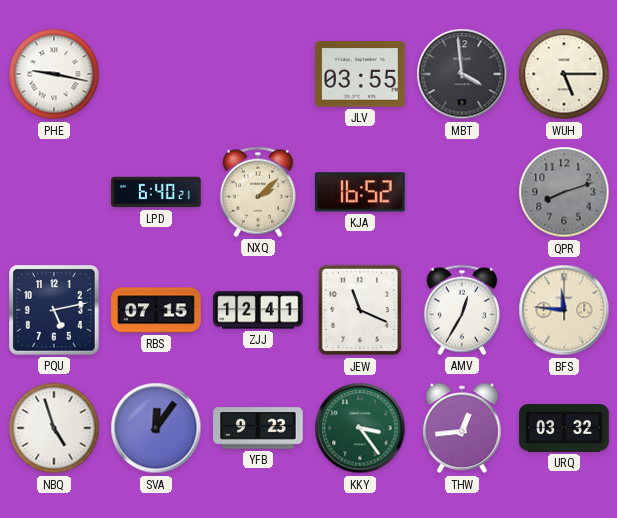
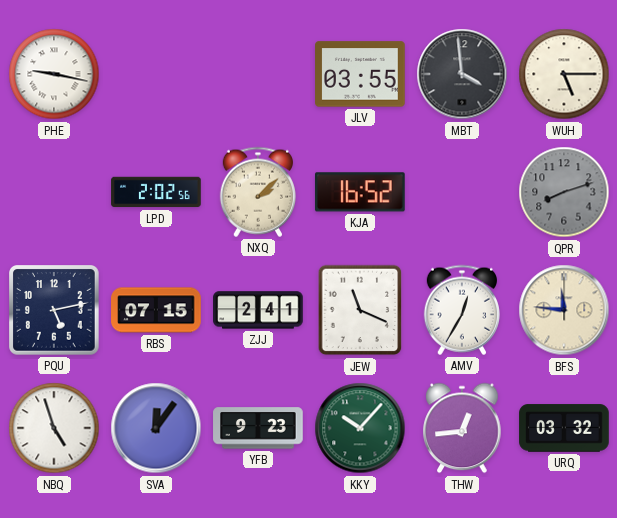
LPD: 6:40 -> 2:02 (156, 192)
ZJJ: 12:41 -> 2:41 (258, 310)
KKY: 3:24 -> 10:07 (360, 428)
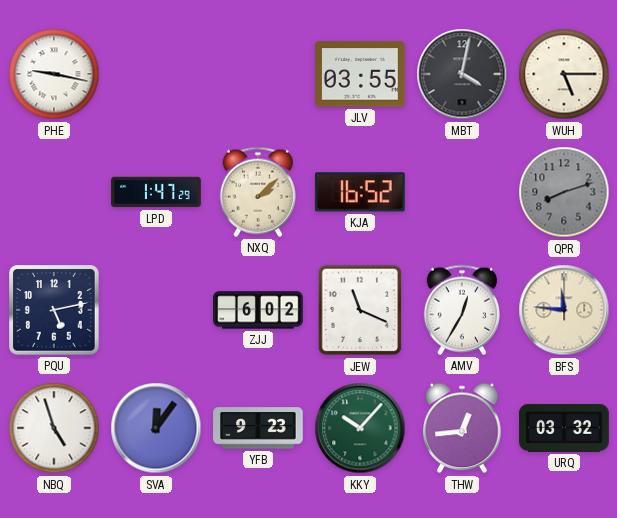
MBT: 3:59 -> 4:02 (462, 74)
LPD: 2:02 -> 1:47 (156, 192)
RBS: 07:15 -> none (156, 310)
ZJJ: 2:41 -> 6:02 (258, 310)
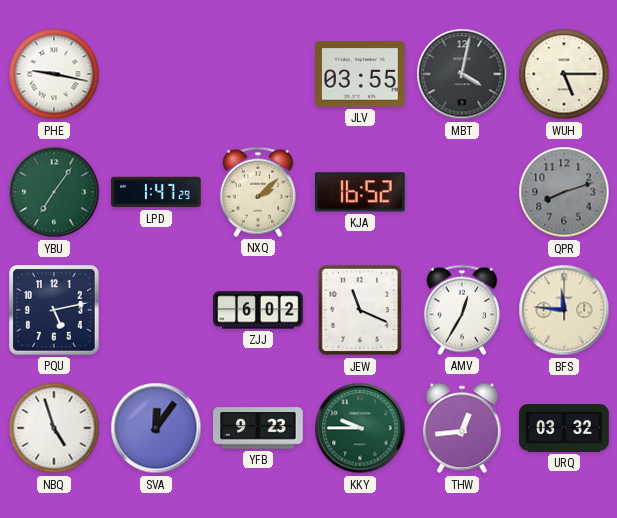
YBU: none -> 7:06 (54, 192)
KKY: 10:07 -> 9:45 (360, 428)
